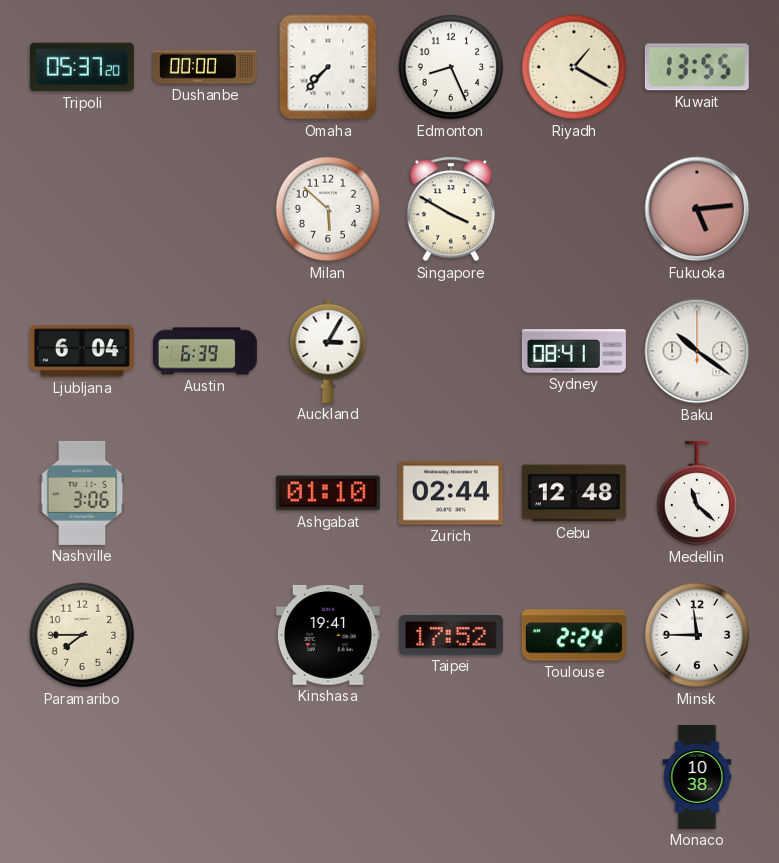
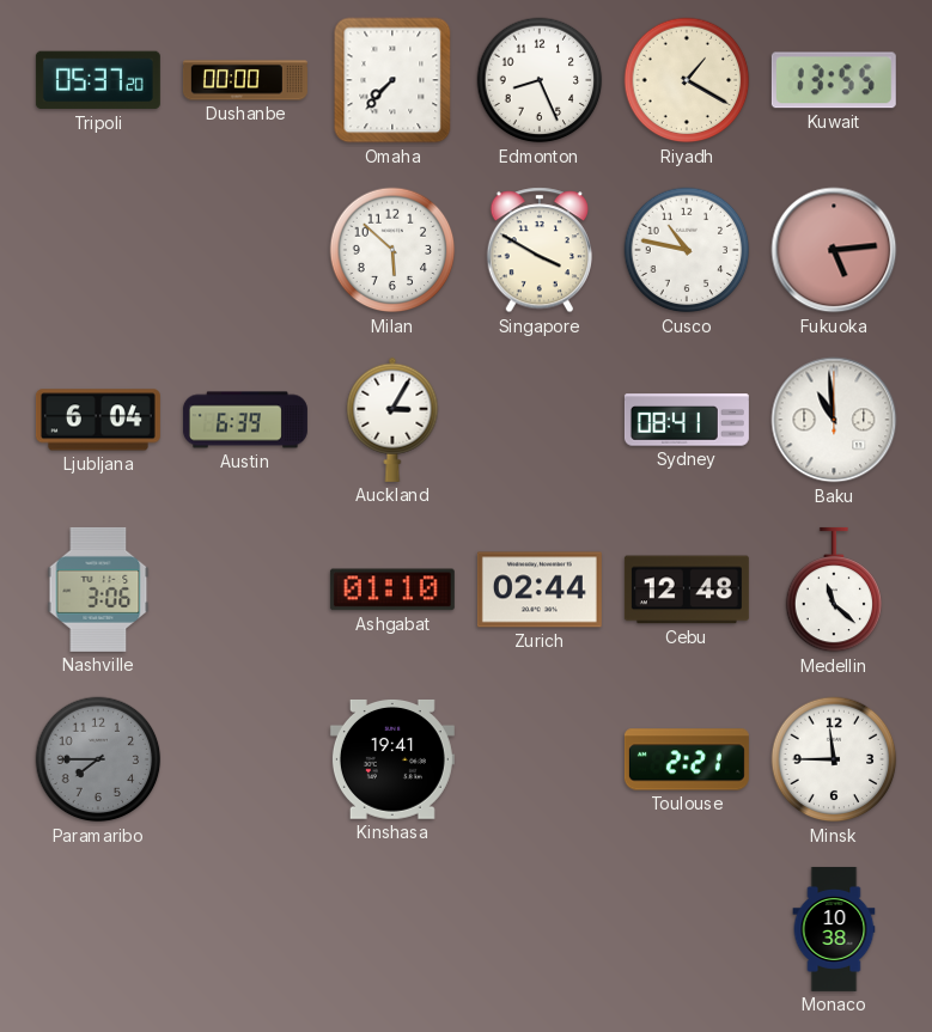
Cusco: none -> 10:47 (687, 250)
Baku: 10:21 -> 10:59 (834, 420)
Paramaribo dial: cream -> grey (98, 759)
Taipei: 17:52 -> none (451, 635)
Toulouse: 2:24 -> 2:21 (687, 759)
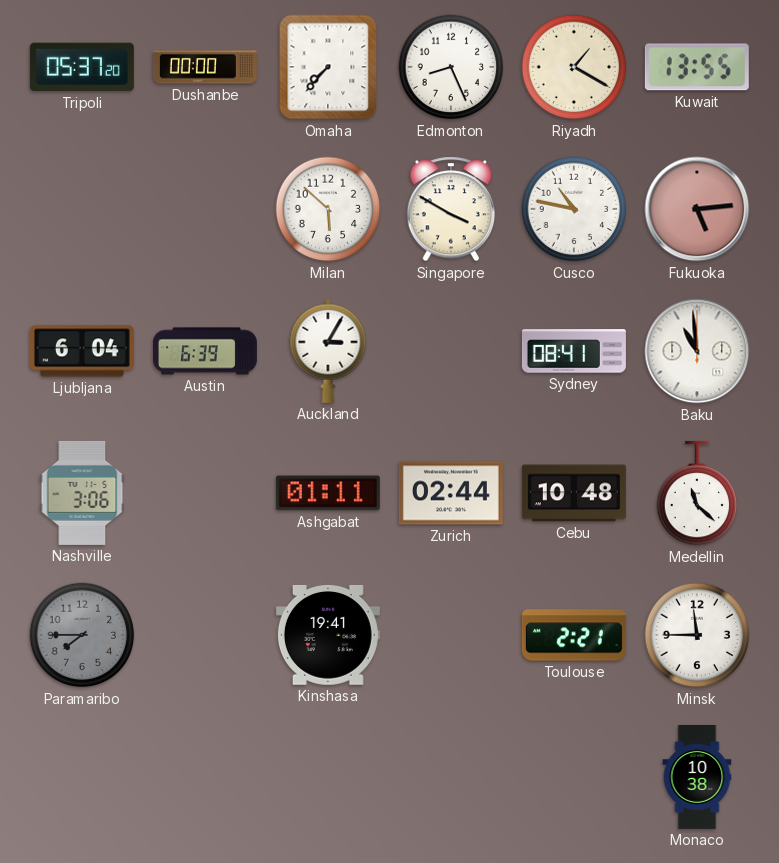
Ashgabat: 01:10 -> 01:11 (328, 493)
Cebu: 12:48 -> 10:48 (574, 493)
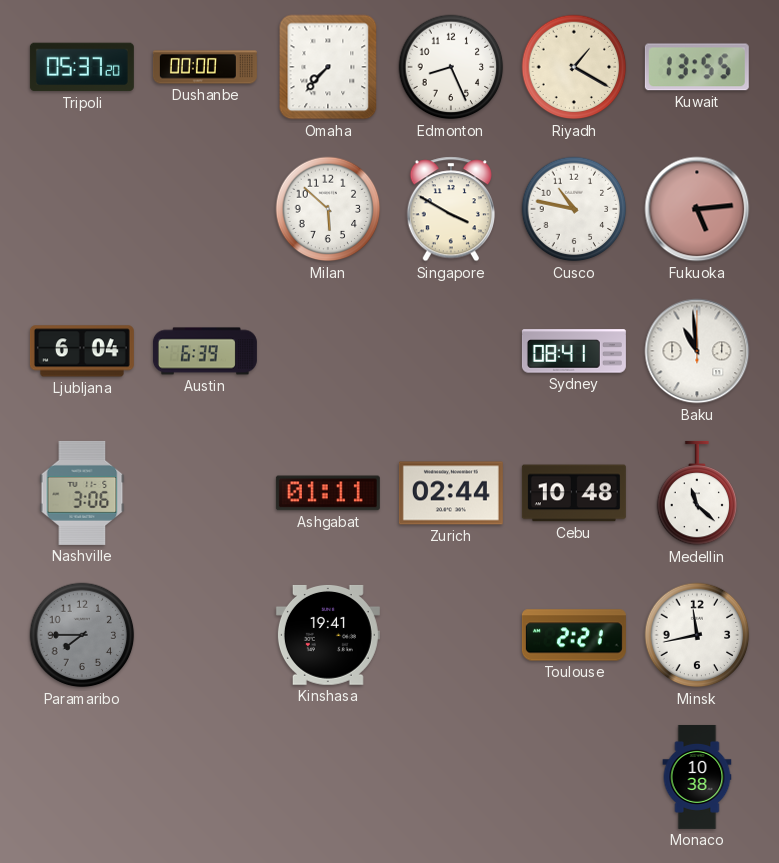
Auckland: 3:05 -> none (328, 351)
Minsk: 11:45 -> 11:43 (697, 635)
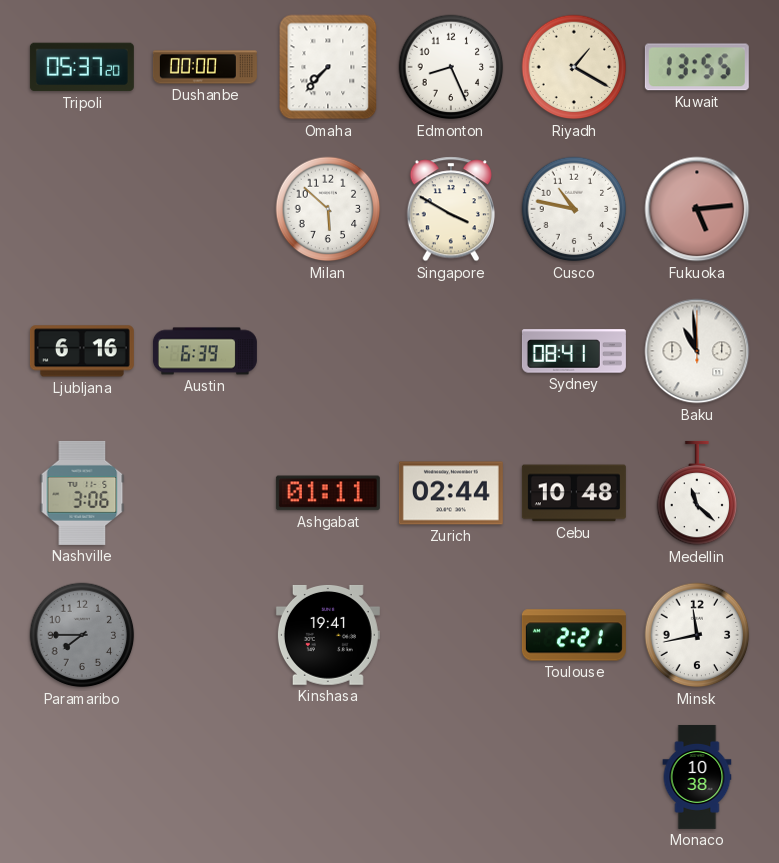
Ljubljana: 6:04 -> 6:16 (82, 351)
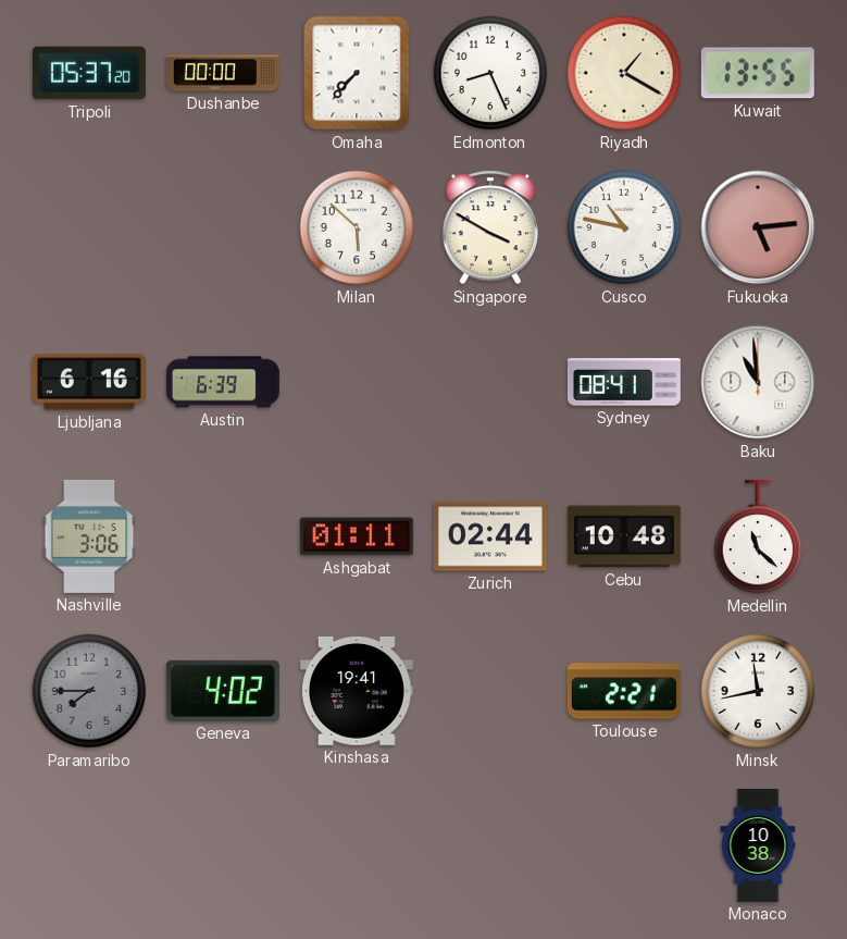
Geneva: none -> 4:02 (223, 691)
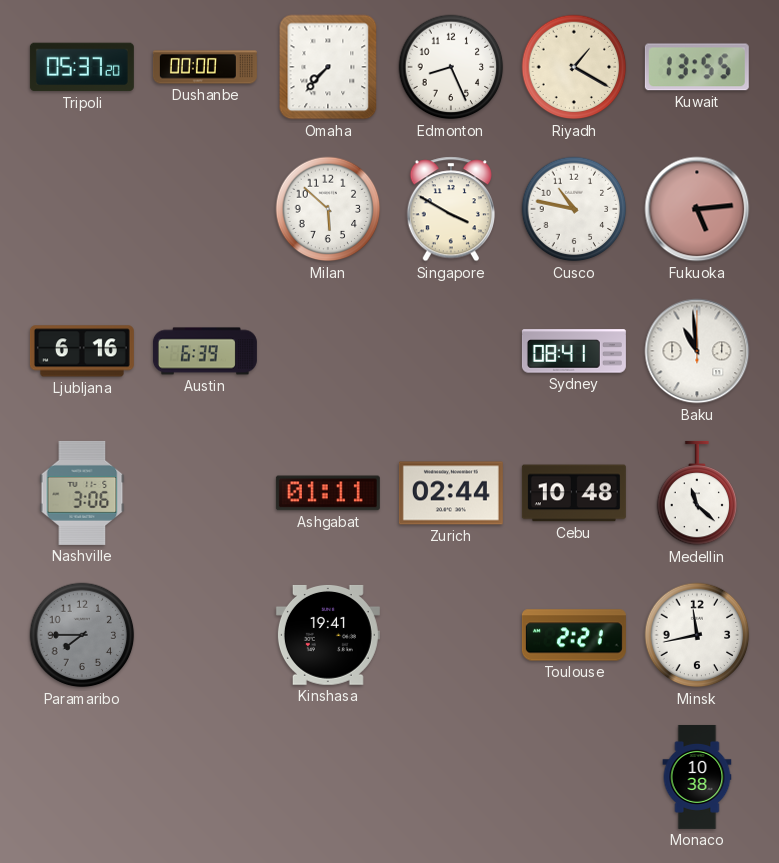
Geneva: 4:02 -> none (223, 691)
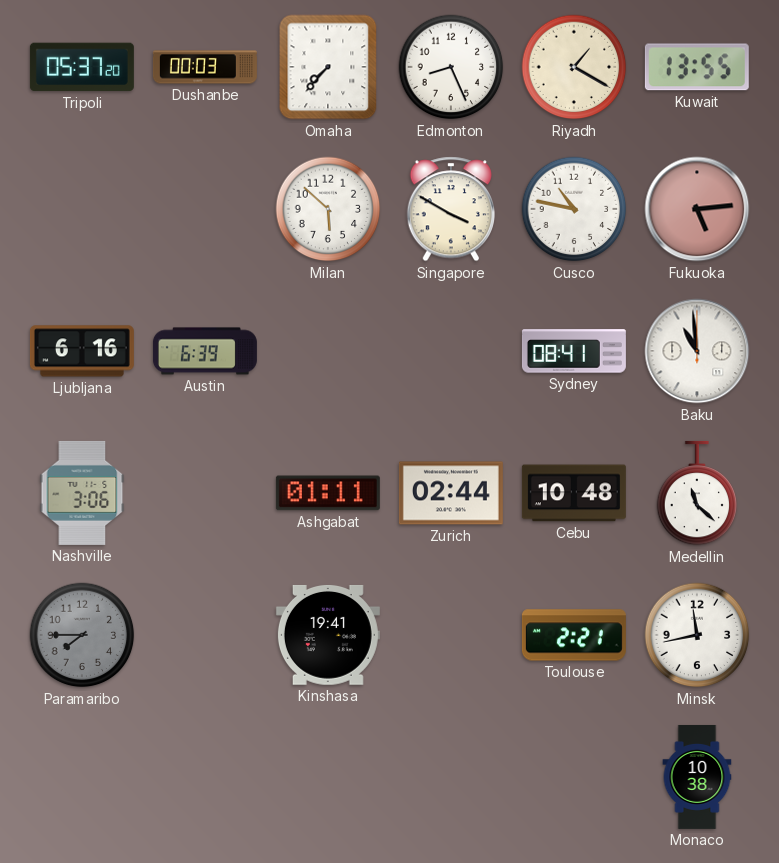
Dushanbe: 00:00 -> 00:03 (205, 67)
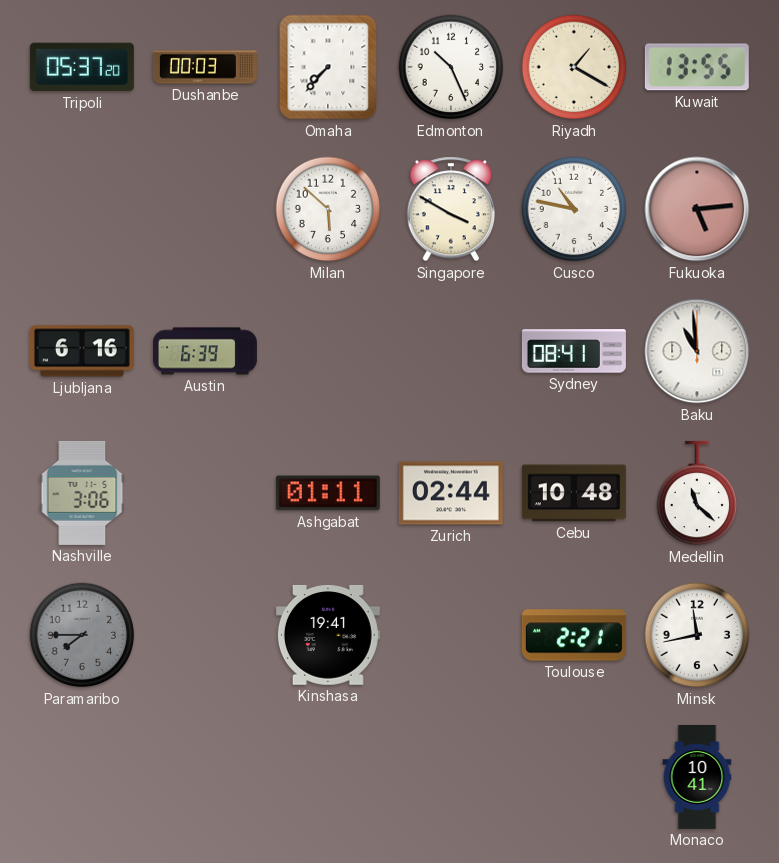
Edmonton: 8:26 -> 10:26 (451, 67)
Monaco: 10:38 -> 10:41 (697, 777)
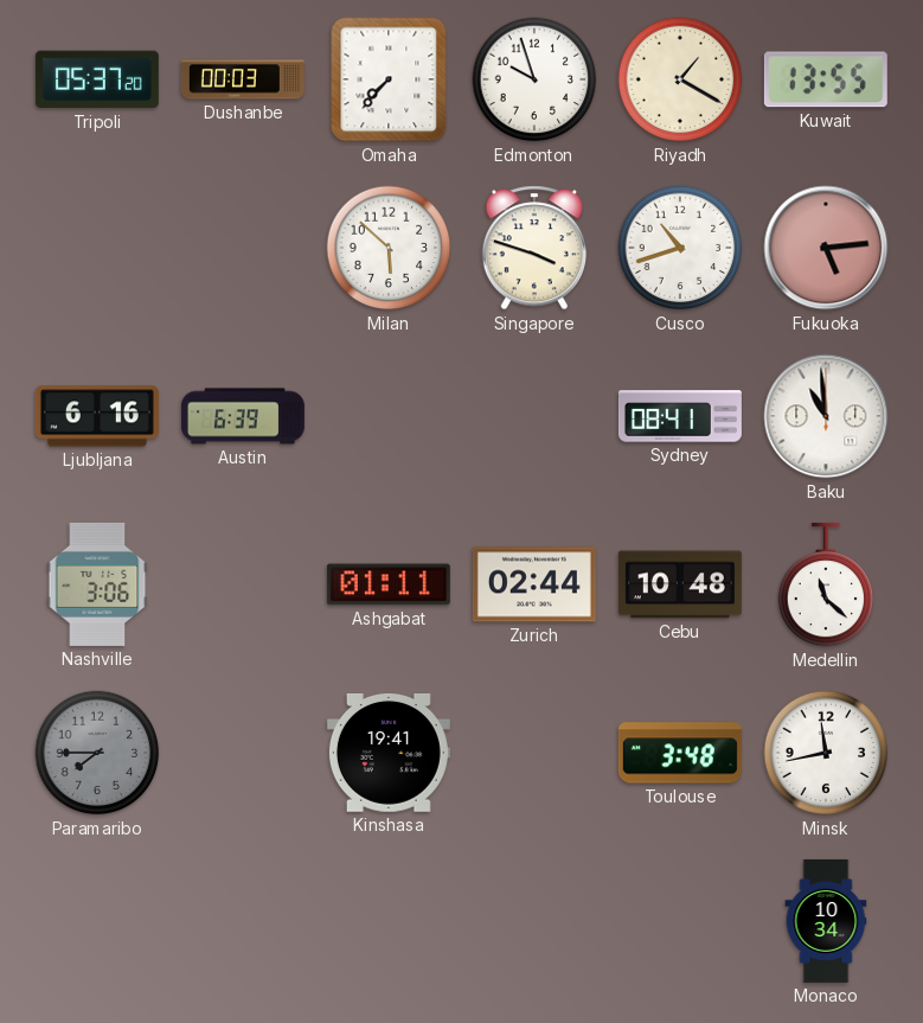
Edmonton: 10:26 -> 9:57 (534, 79)
Singapore: 3:50 -> 3:48 (533, 248)
Cusco: 10:47 -> 10:42 (680, 248)
Toulouse: 2:21 -> 3:48 (680, 753)
Monaco: 10:41 -> 10:34 (826, 921)
